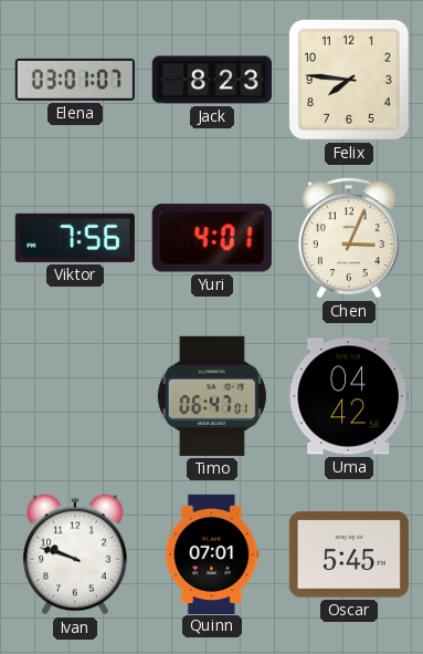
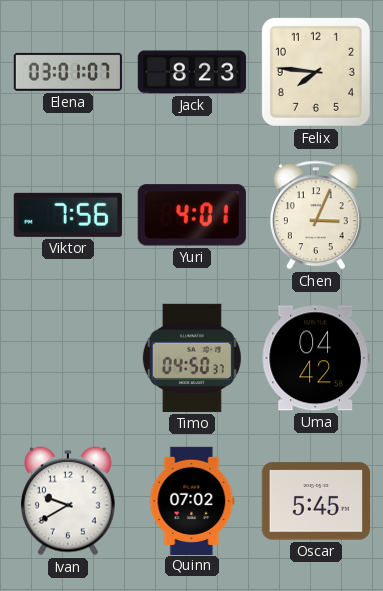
Timo: 06:47 -> 04:50 (192, 358)
Ivan: 9:48 -> 9:40 (68, 501)
Quinn: 07:01 -> 07:02 (192, 500)
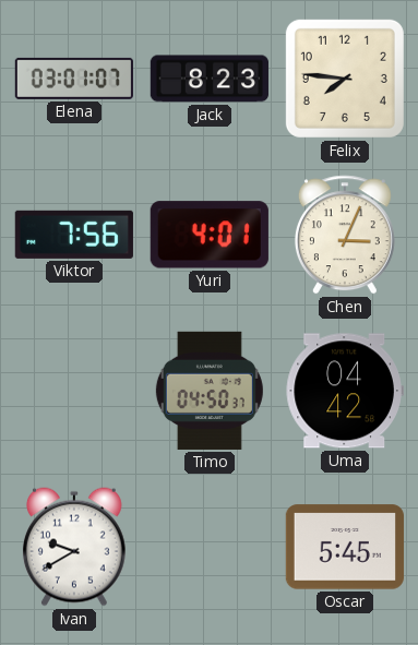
Quinn: 07:02 -> none (192, 500)
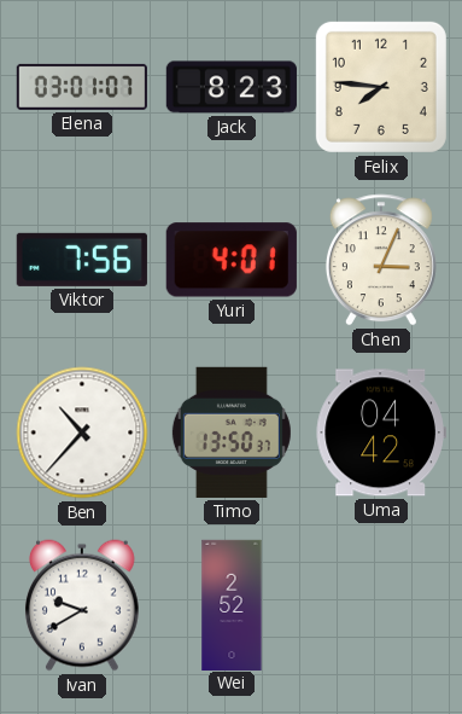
Ben: none -> 10:37 (82, 433)
Timo: 04:50 -> 13:50 (232, 433)
Wei: none -> 2:52 (232, 604)
Oscar: 5:45 -> none (345, 547)
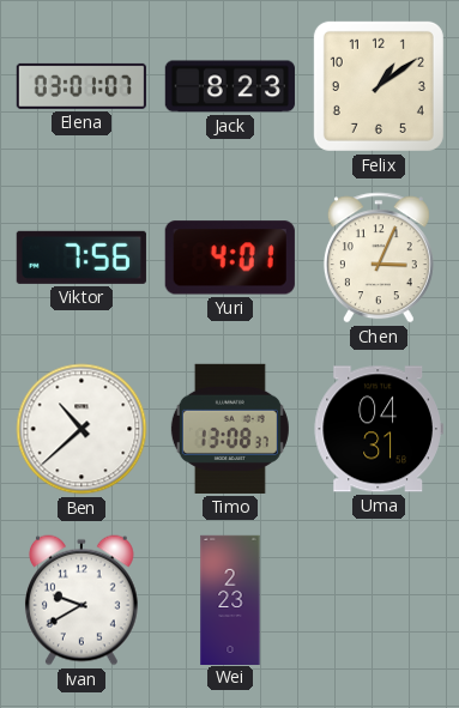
Felix: 7:46 -> 1:09 (379, 86)
Ben: 10:37 -> 10:38 (81, 429)
Timo: 13:50 -> 13:08 (230, 429)
Uma: 04:42 -> 04:31 (379, 429)
Wei: 2:52 -> 2:23 (230, 599)
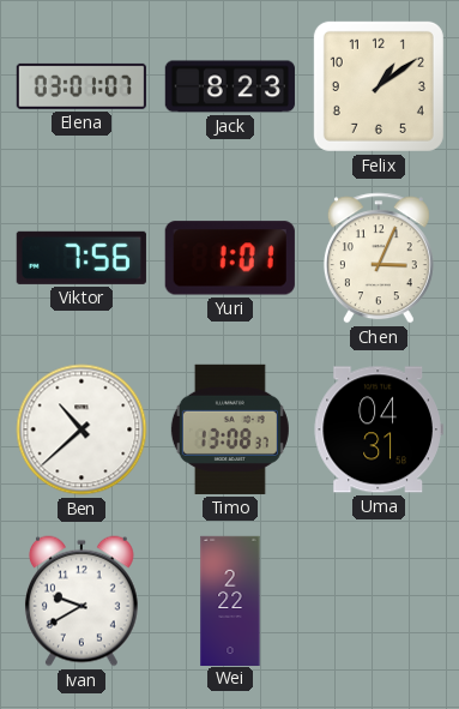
Yuri: 4:01 -> 1:01 (230, 258)
Wei: 2:23 -> 2:22 (230, 600)
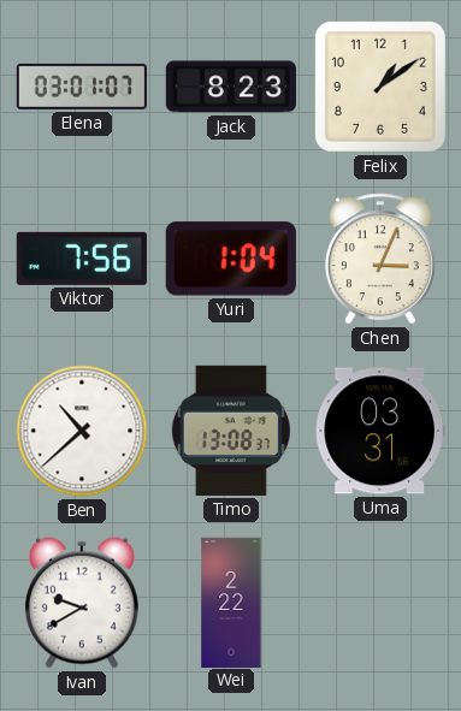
Yuri: 1:01 -> 1:04 (231, 259)
Uma: 04:31 -> 03:31 (380, 431)
